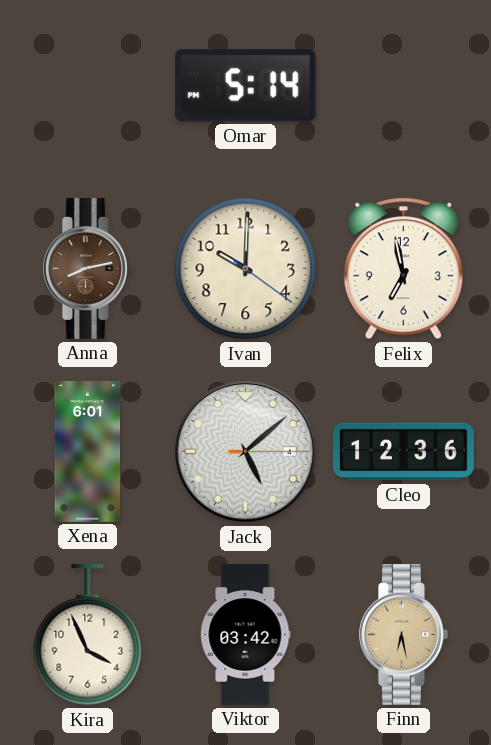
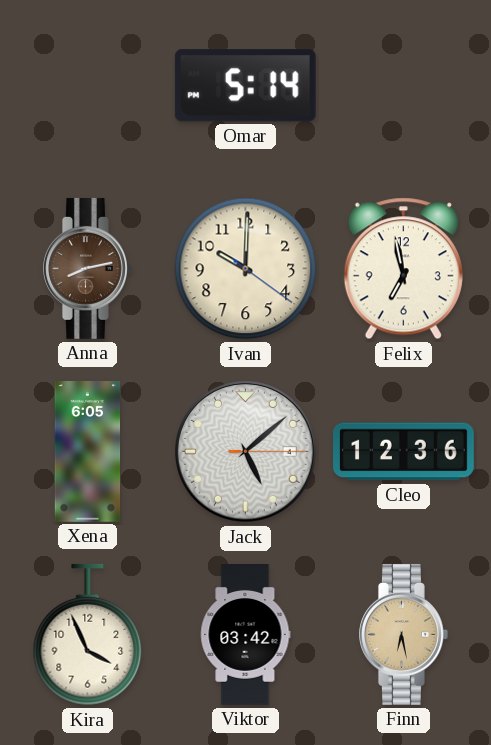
Xena: 6:01 -> 6:05 (88, 452)
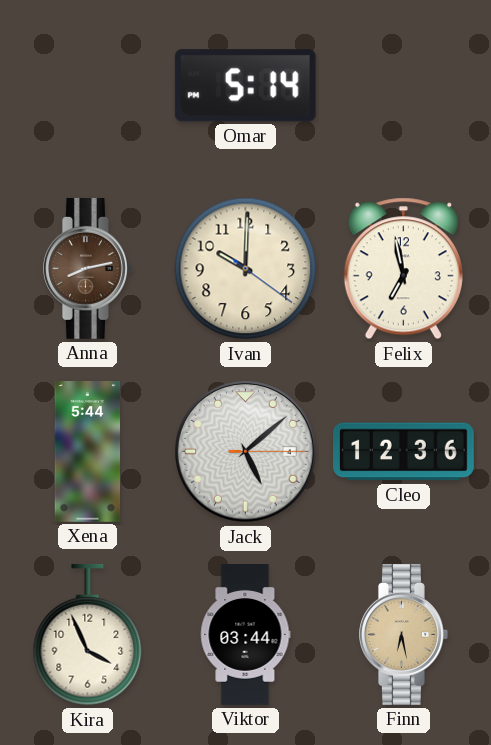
Xena: 6:05 -> 5:44 (88, 452)
Viktor: 03:42 -> 03:44 (245, 635)
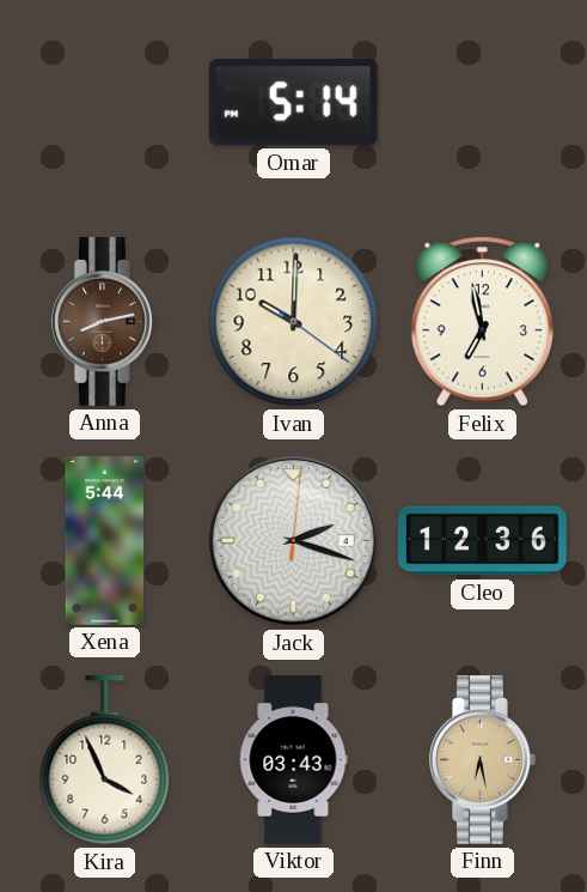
Jack: 5:08 -> 2:18 (294, 541)
Viktor: 03:44 -> 03:43 (293, 760)
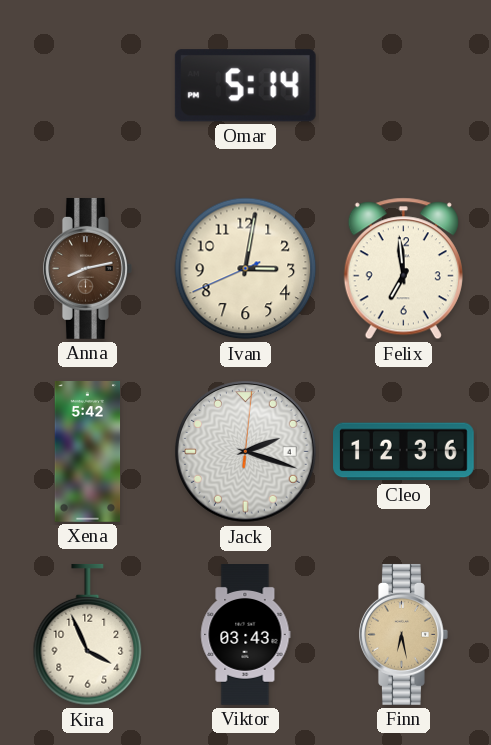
Ivan: 10:00 -> 3:01 (246, 269)
Felix: 6:58 -> 6:59 (403, 269)
Xena: 5:44 -> 5:42 (88, 452)
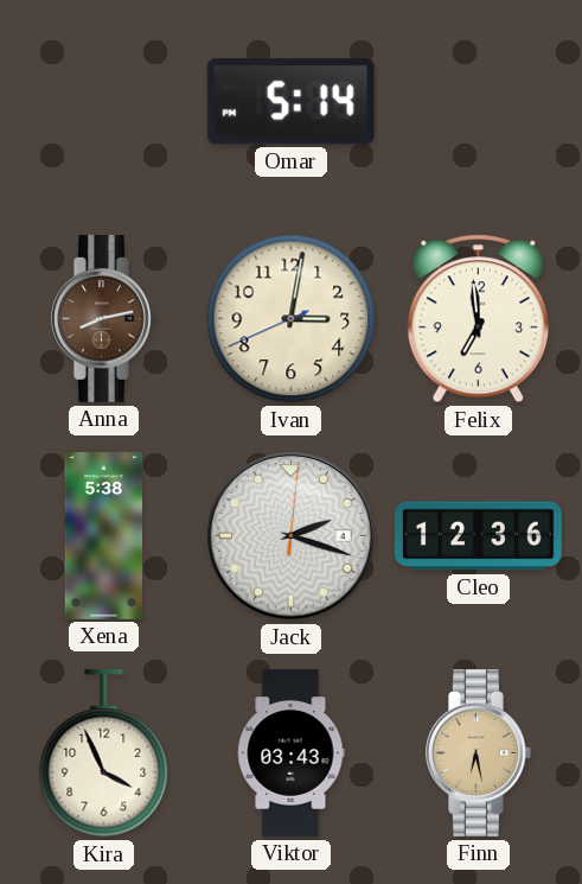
Xena: 5:42 -> 5:38 (104, 536)
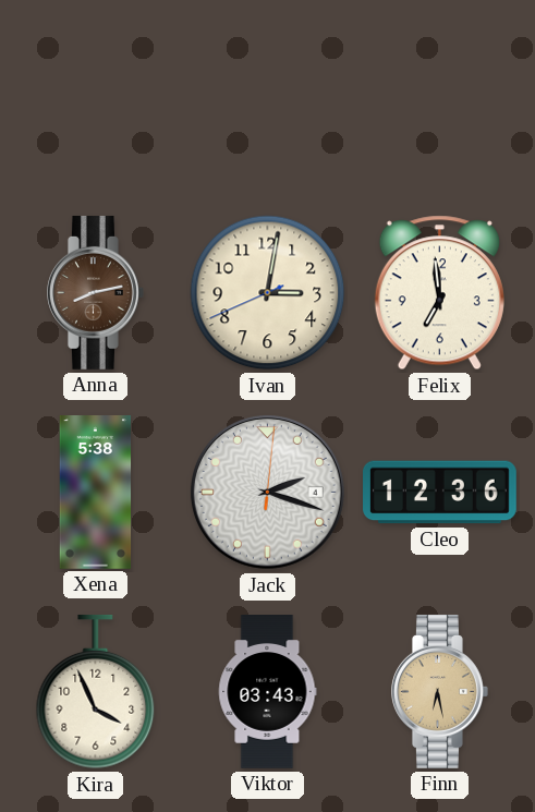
Omar: 5:14 -> none (290, 102)
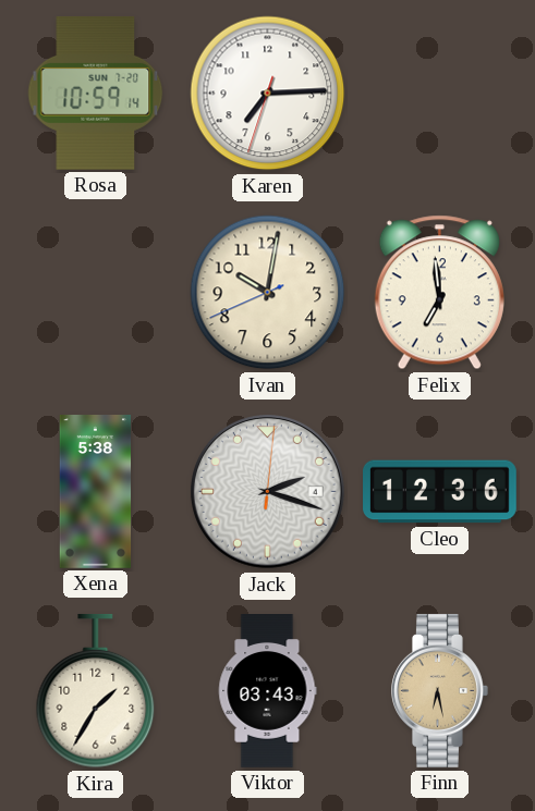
Rosa: none -> 10:59 (96, 93)
Karen: none -> 7:14 (268, 94)
Anna: 8:13 -> none (96, 292)
Ivan: 3:01 -> 10:01 (268, 293)
Kira: 3:56 -> 1:35 (96, 691)
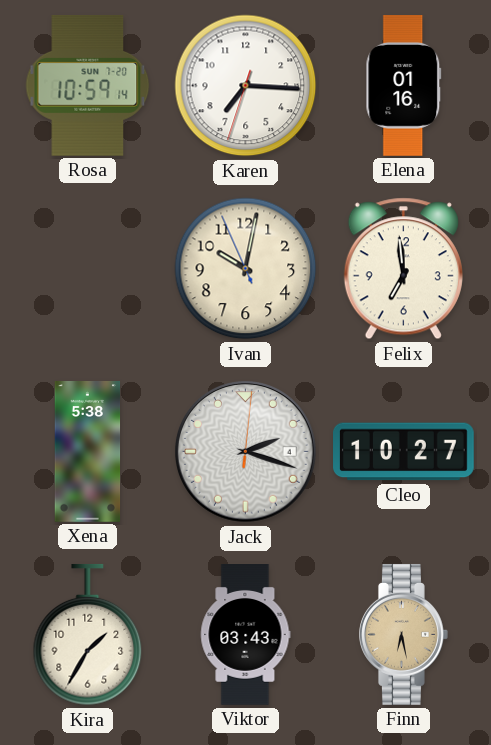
Karen: 7:14 -> 7:15 (246, 86)
Elena: none -> 01:16 (404, 86)
Ivan: 10:01:41 -> 10:01:56 (246, 269)
Cleo: 12:36 -> 10:27 (404, 452)
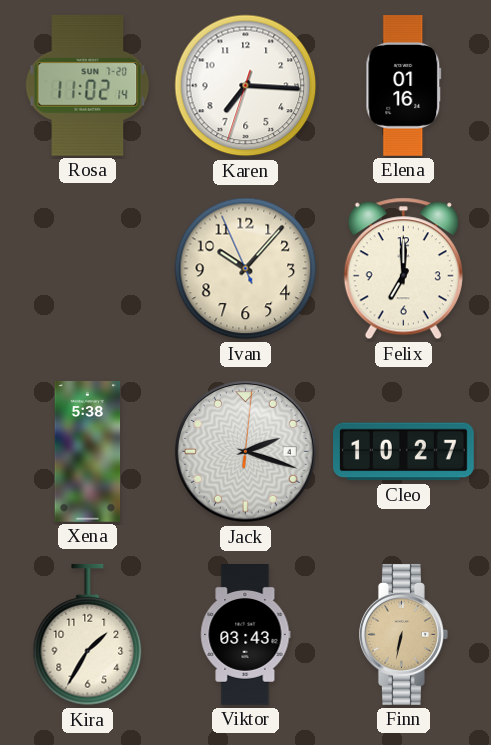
Rosa: 10:59 -> 11:02 (88, 85)
Ivan: 10:01 -> 10:06 (246, 269)
Felix: 6:59 -> 7:00 (403, 269)
Finn: 6:28 -> 6:32 (404, 634)
